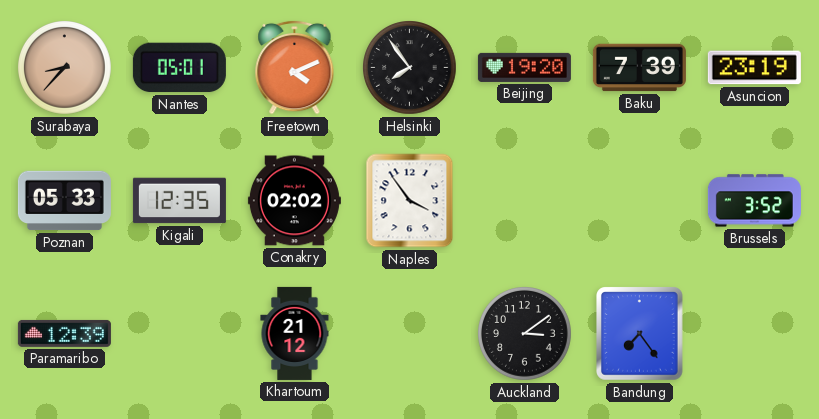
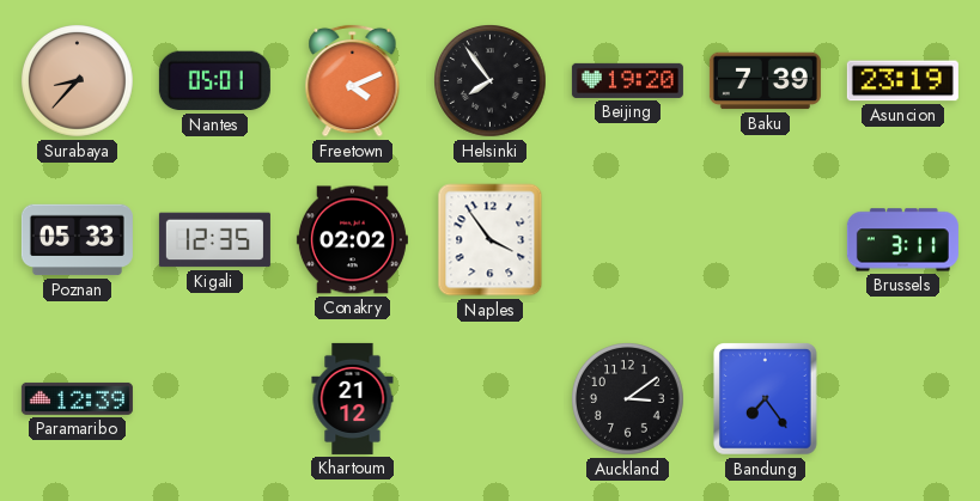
Brussels: 3:52 -> 3:11 (902, 240)
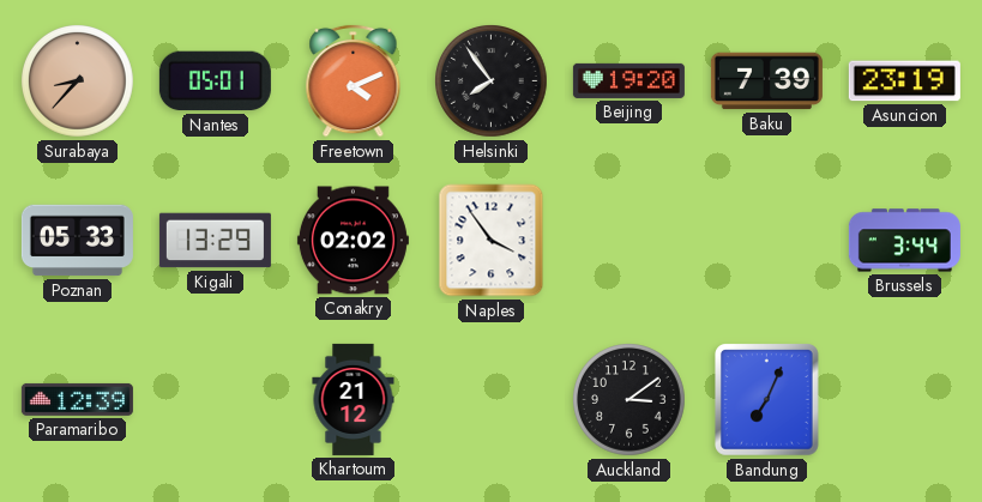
Kigali: 12:35 -> 13:29 (215, 241)
Brussels: 3:11 -> 3:44 (904, 241)
Bandung: 7:24 -> 7:04 (767, 400)
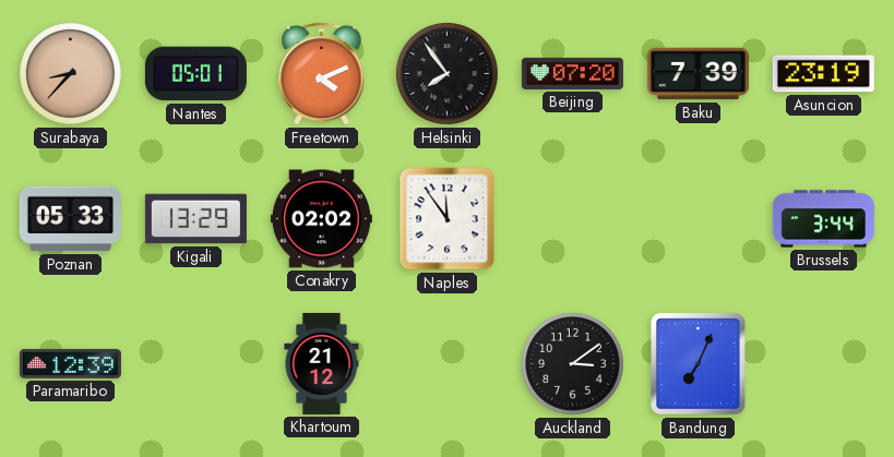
Beijing: 19:20 -> 07:20 (572, 73)
Naples: 3:54 -> 11:54 (448, 219)
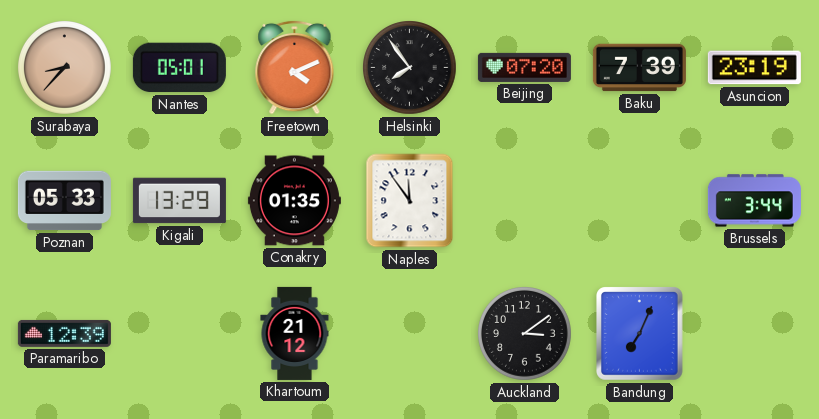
Conakry: 02:02 -> 01:35 (294, 201)
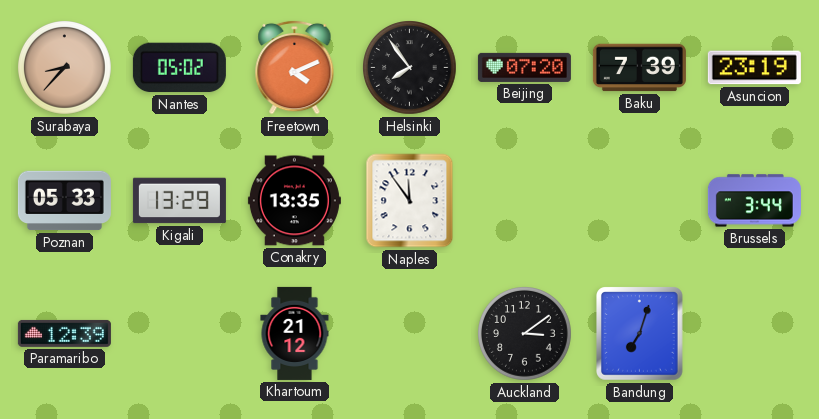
Nantes: 05:01 -> 05:02 (179, 68)
Conakry: 01:35 -> 13:35 (294, 201)
Bandung: 7:04 -> 7:03 (640, 334)
